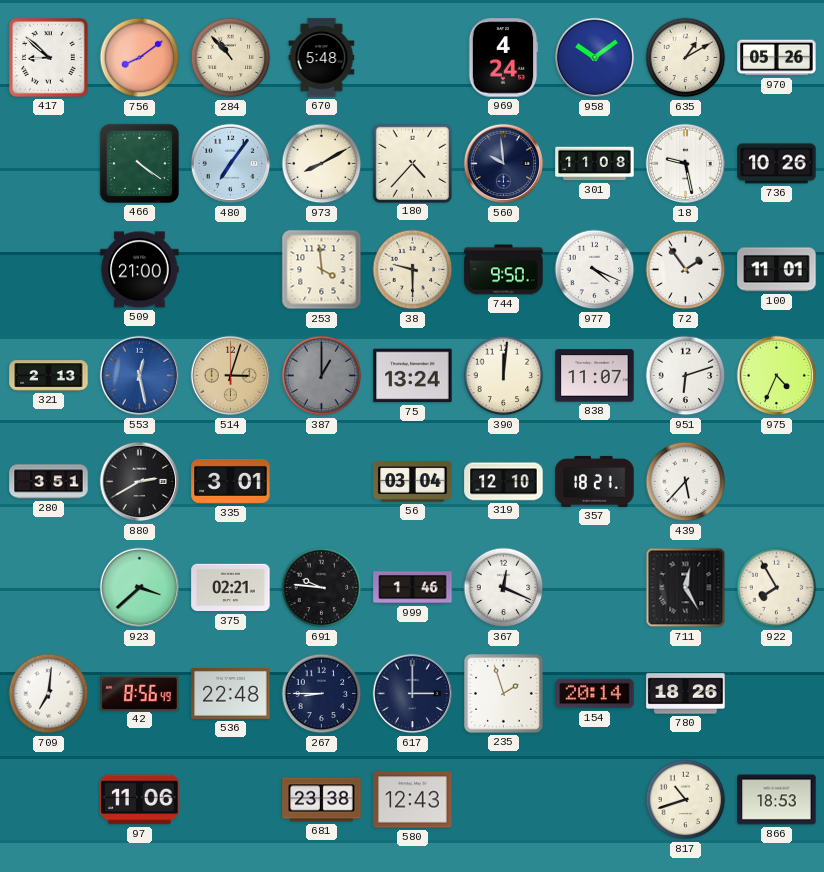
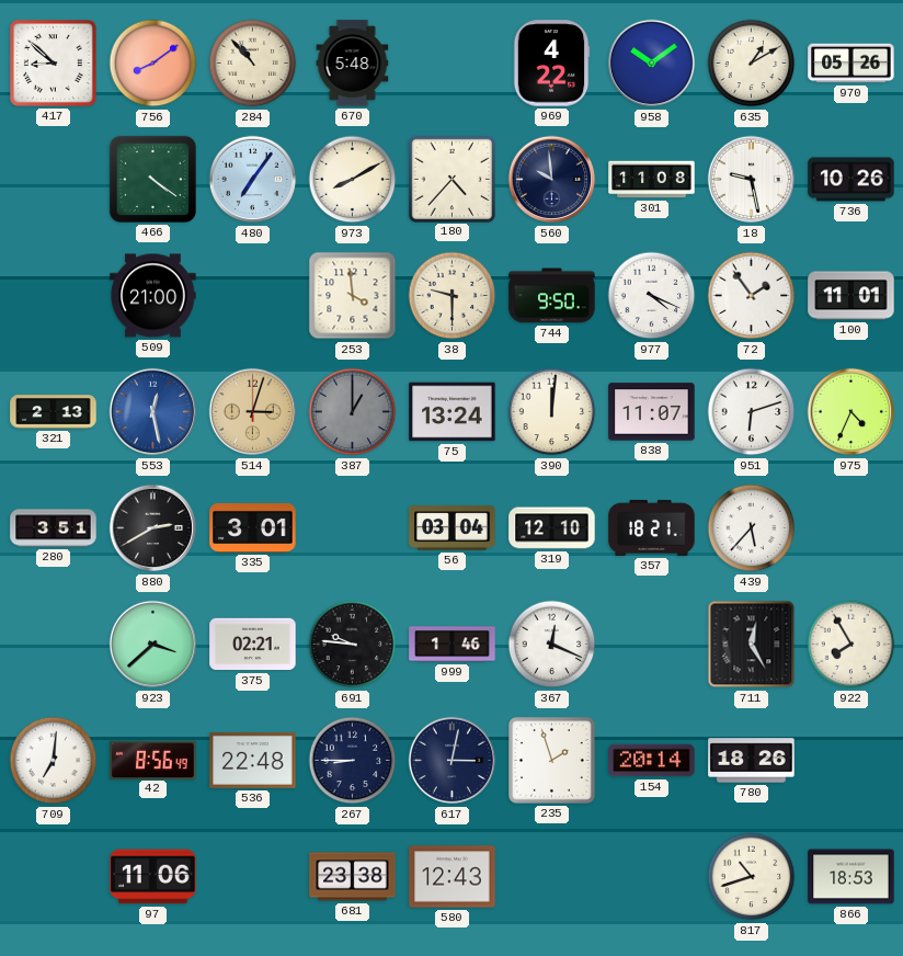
969: 4:24 -> 4:22 (551, 64)
617: 3:00 -> 3:02 (453, 761)
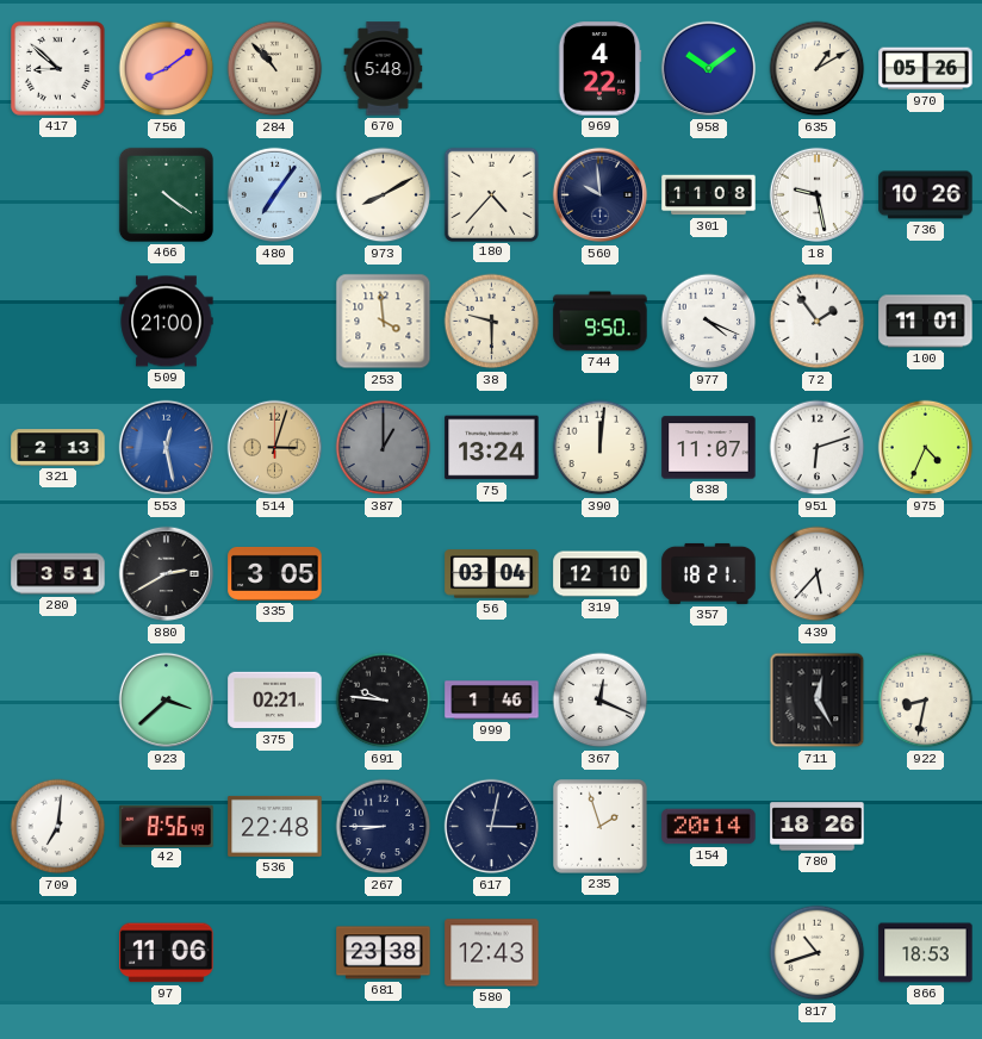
335: 3:01 -> 3:05 (275, 573)
922: 7:55 -> 8:32 (926, 701)
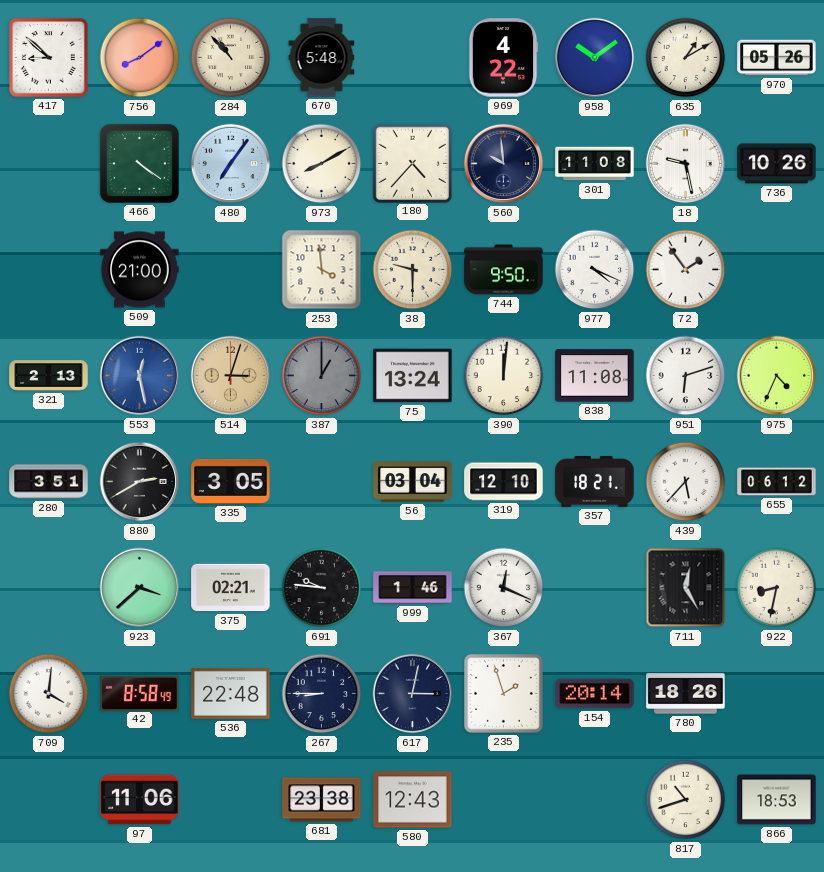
100: 11:01 -> none (926, 322)
838: 11:07 -> 11:08 (595, 376)
655: none -> 06:12 (777, 482)
709: 7:01 -> 4:01 (49, 694)
42: 8:56 -> 8:58 (140, 693)
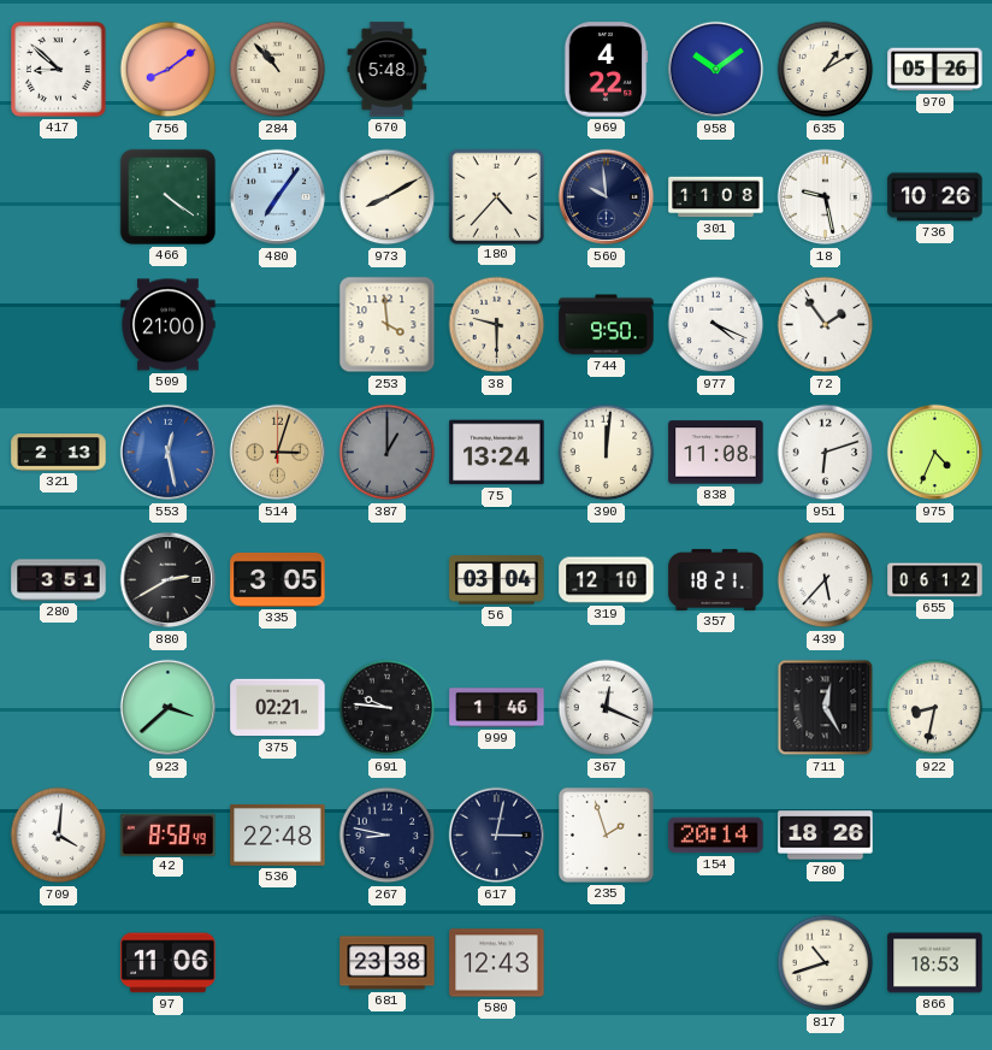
267: 8:45 -> 8:47 (388, 836)
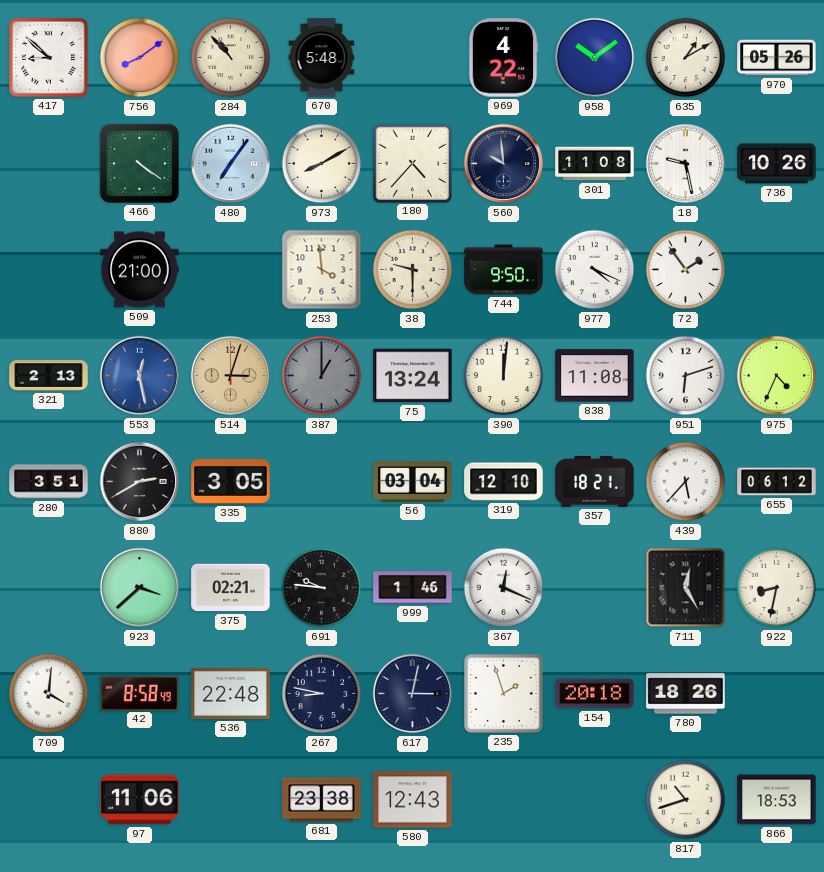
154: 20:14 -> 20:18 (595, 694)
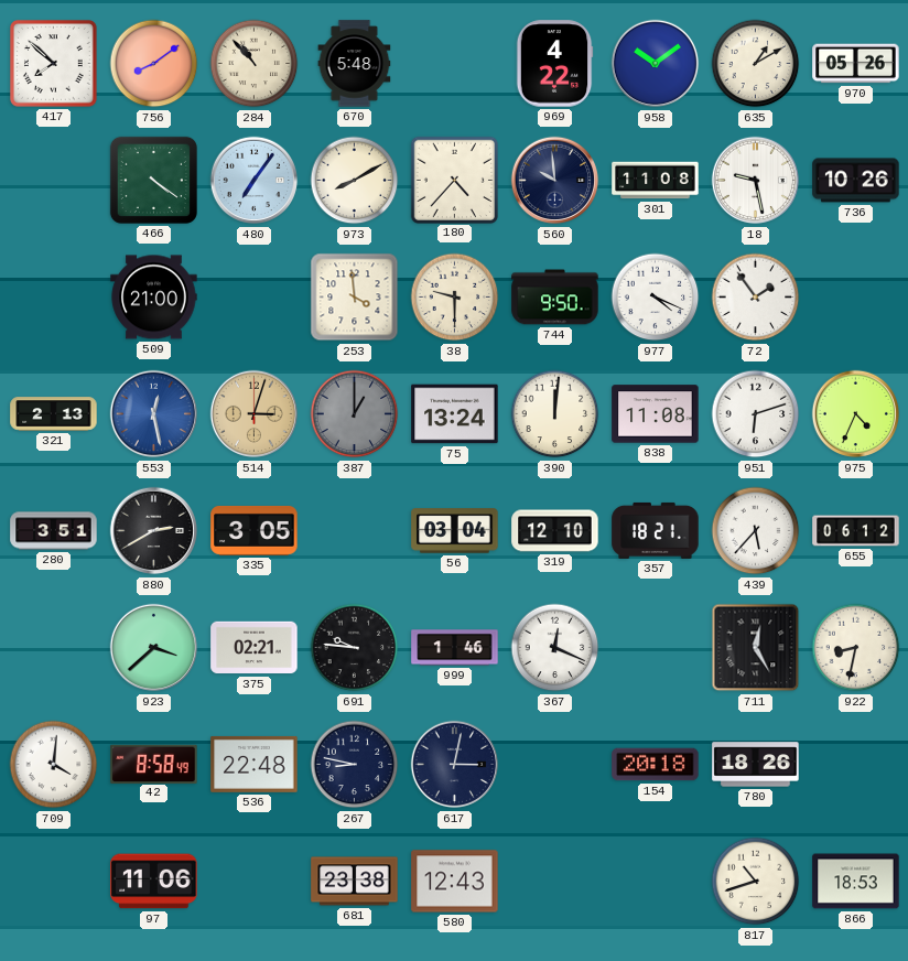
417: 8:52 -> 7:52 (54, 64)
235: 1:57 -> none (504, 694)
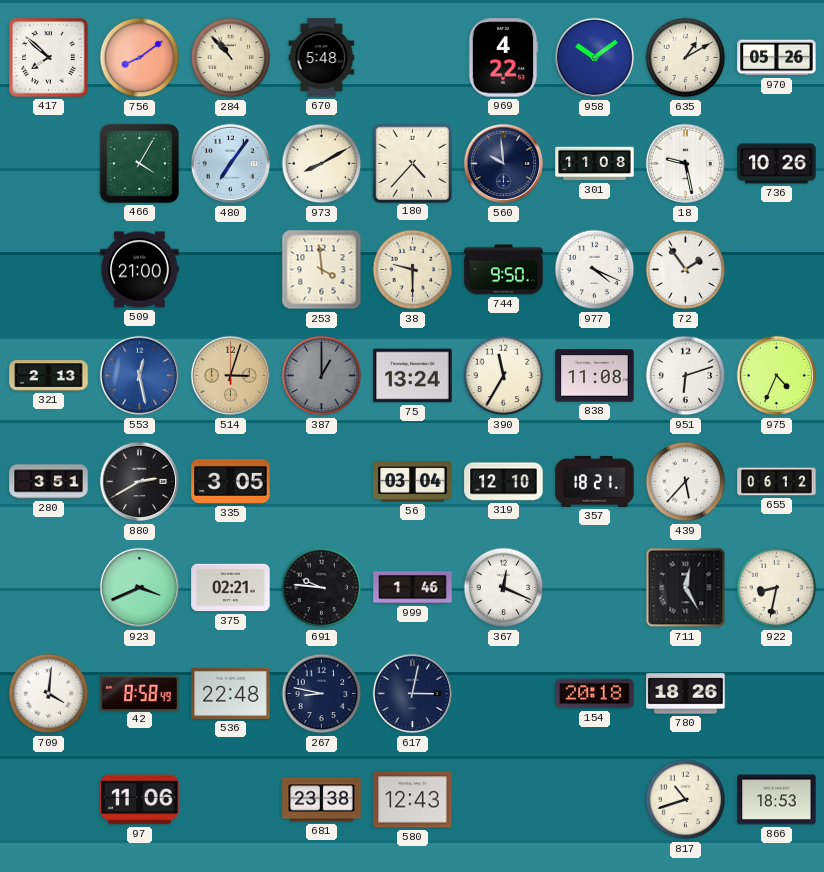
466: 4:21 -> 4:05 (139, 163)
390: 12:01 -> 11:35 (504, 376)
923: 3:38 -> 3:41 (140, 588)
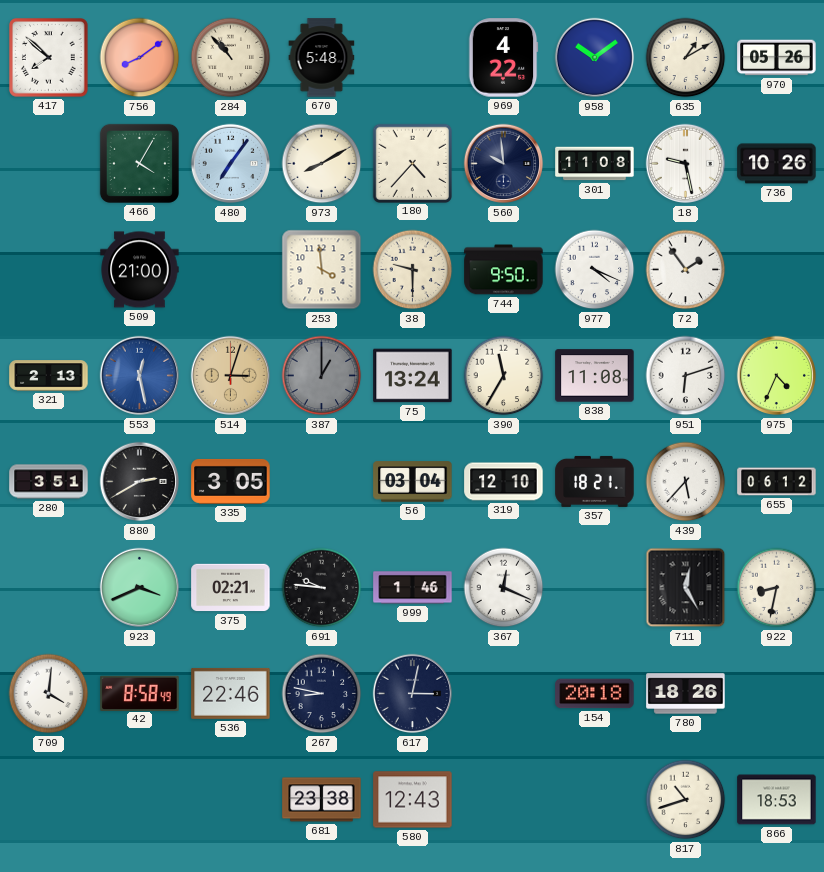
536: 22:48 -> 22:46 (231, 693)
97: 11:06 -> none (140, 800)
